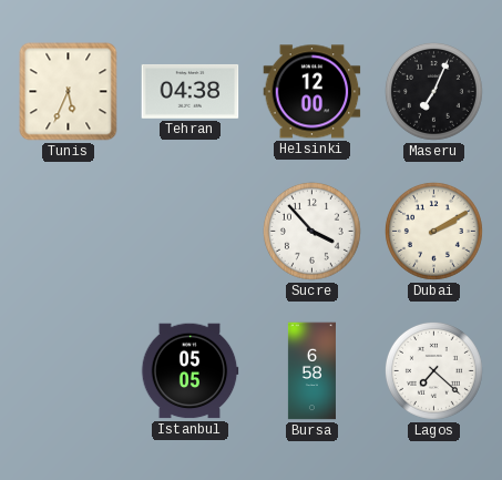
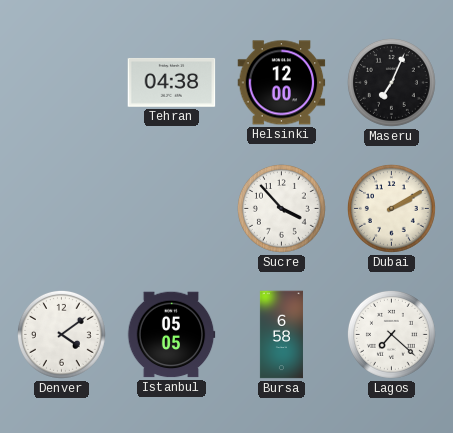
Tunis: 5:34 -> none (69, 92)
Denver: none -> 4:09 (61, 334)
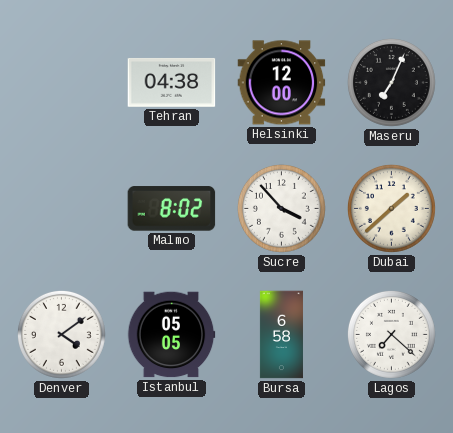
Malmo: none -> 8:02 (172, 209)
Dubai: 2:10 -> 1:38 (391, 208)
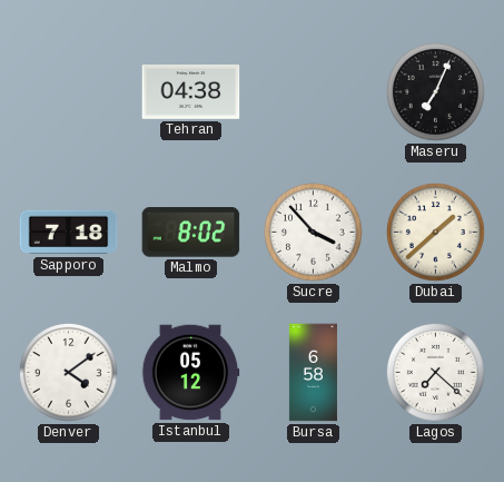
Helsinki: 12:00 -> none (282, 83)
Sapporo: none -> 7:18 (69, 233)
Istanbul: 05:05 -> 05:12 (190, 373)
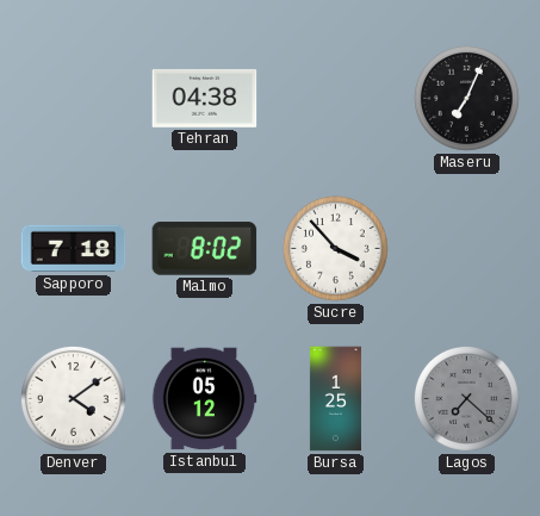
Dubai: 1:38 -> none (435, 232)
Bursa: 6:58 -> 1:25 (335, 399)
Lagos dial: white -> grey (466, 398)
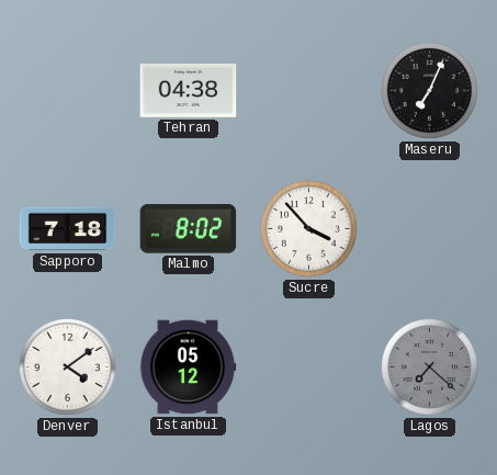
Bursa: 1:25 -> none (335, 399)
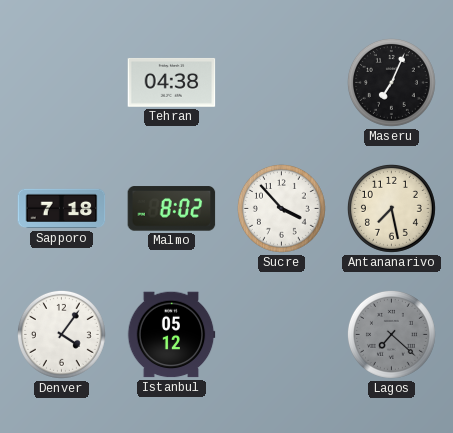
Antananarivo: none -> 7:28 (391, 208)
Denver: 4:09 -> 4:06 (61, 334)
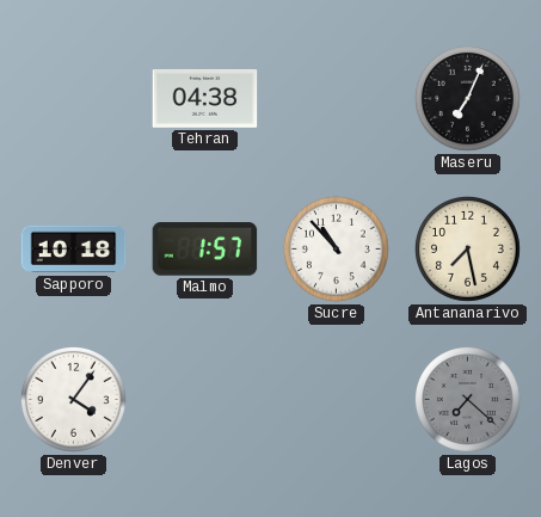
Sapporo: 7:18 -> 10:18 (74, 250)
Malmo: 8:02 -> 1:57 (205, 250)
Sucre: 3:53 -> 10:53 (336, 248)
Istanbul: 05:12 -> none (171, 335)
